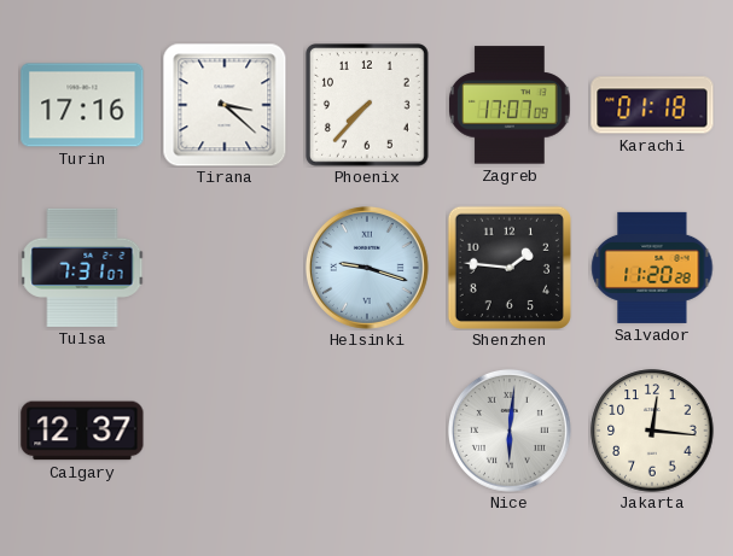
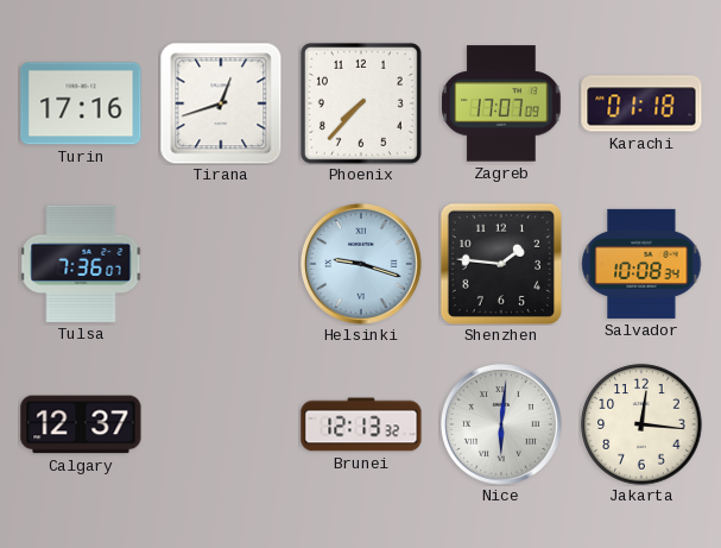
Tirana: 3:22 -> 12:42 (221, 103)
Tulsa: 7:31 -> 7:36 (81, 264)
Salvador: 11:20 -> 10:08 (641, 264)
Brunei: none -> 12:13 (361, 424)
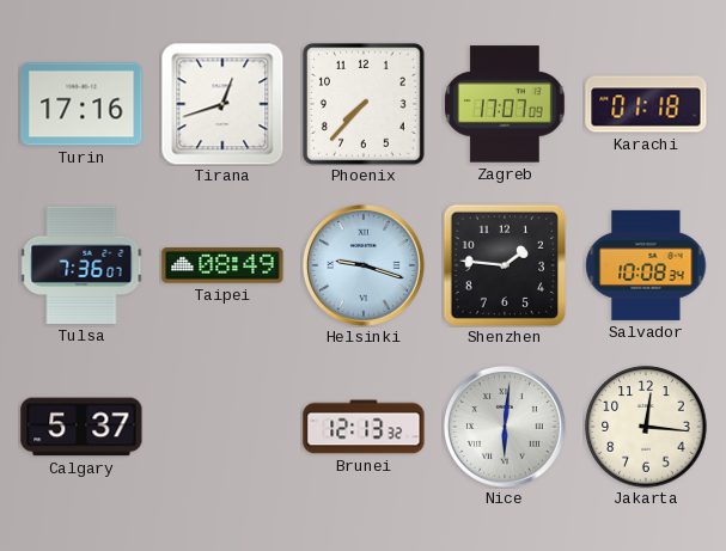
Taipei: none -> 08:49 (222, 265)
Calgary: 12:37 -> 5:37 (81, 427)
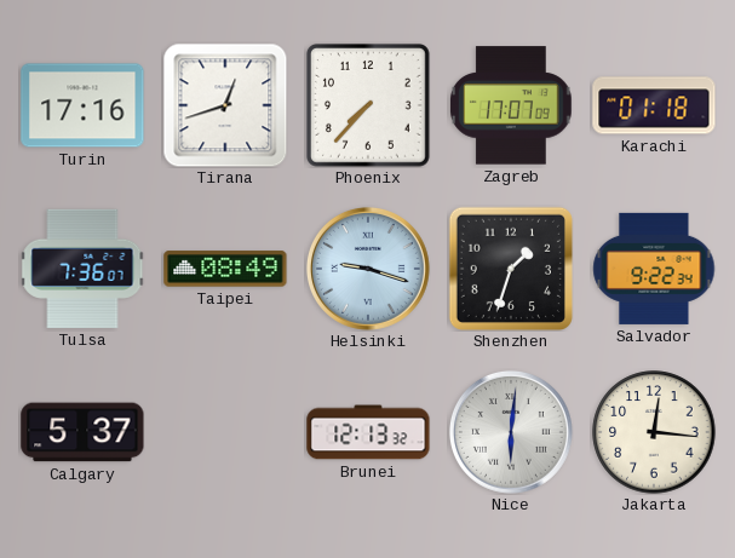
Shenzhen: 1:46 -> 1:33 (510, 268)
Salvador: 10:08 -> 9:22 (654, 269)
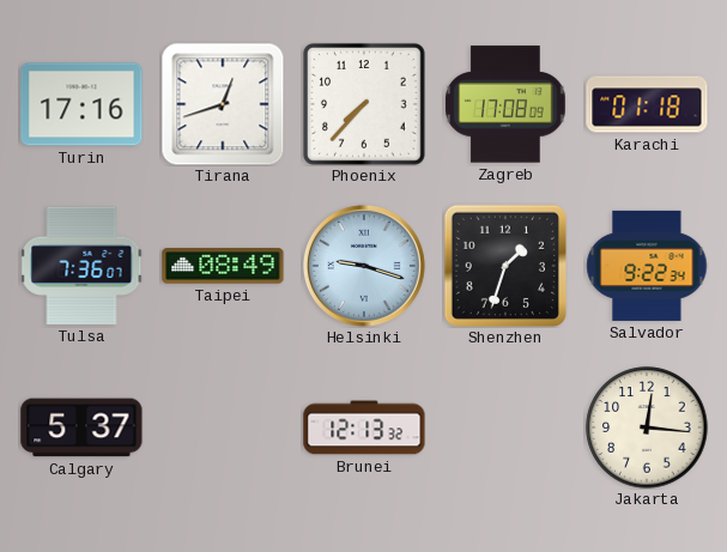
Zagreb: 17:07 -> 17:08 (507, 104)
Nice: 6:01 -> none (511, 432)
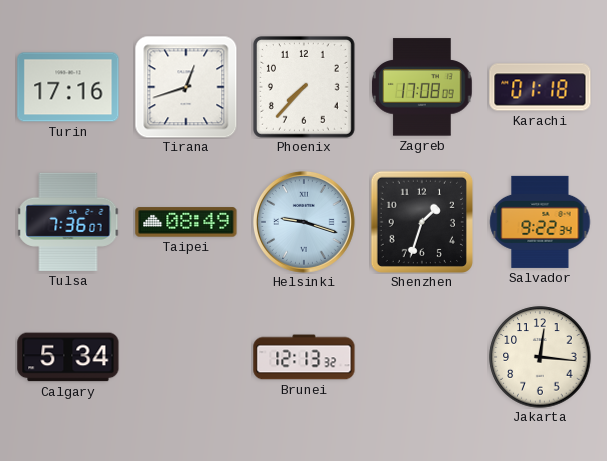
Calgary: 5:37 -> 5:34 (68, 357)
